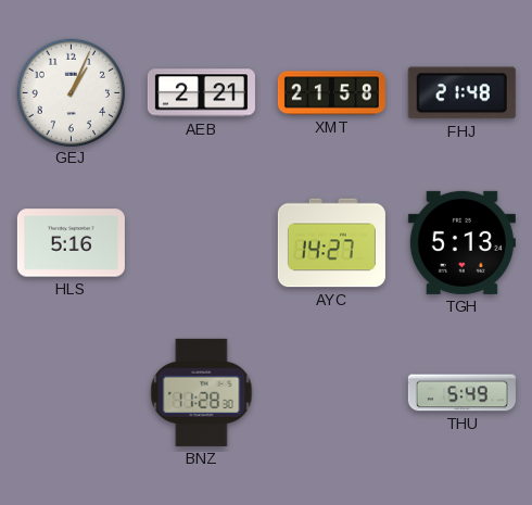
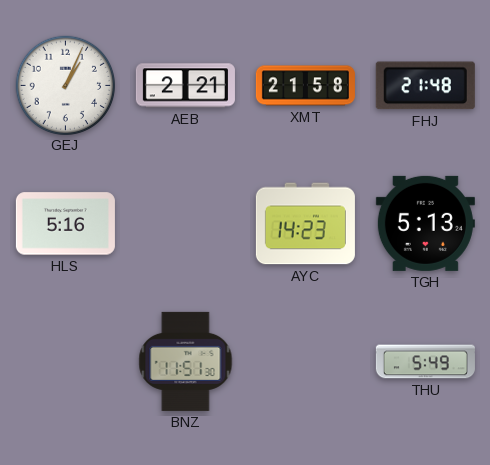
AYC: 14:27 -> 14:23 (305, 224)
BNZ: 11:28 -> 11:51 (186, 361)
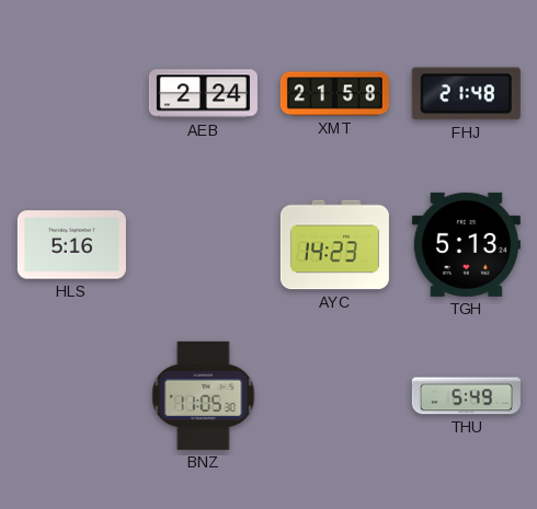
GEJ: 1:04 -> none (65, 85)
AEB: 2:21 -> 2:24 (203, 94)
BNZ: 11:51 -> 11:05 (204, 395)
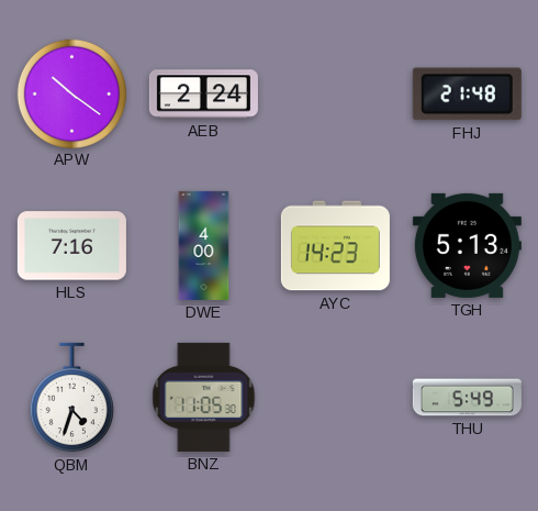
APW: none -> 10:21 (71, 93)
XMT: 21:58 -> none (334, 94)
HLS: 5:16 -> 7:16 (71, 246)
DWE: none -> 4:00 (204, 245)
QBM: none -> 4:33 (71, 398)
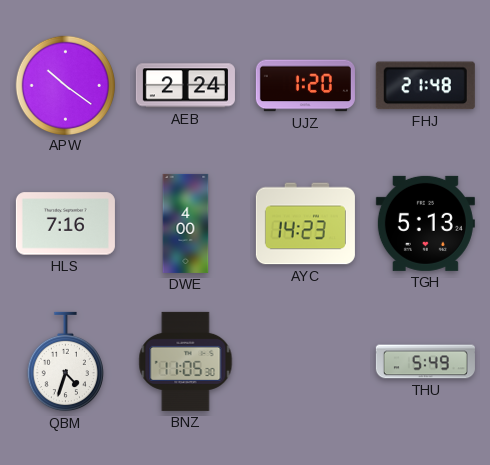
UJZ: none -> 1:20 (305, 86)
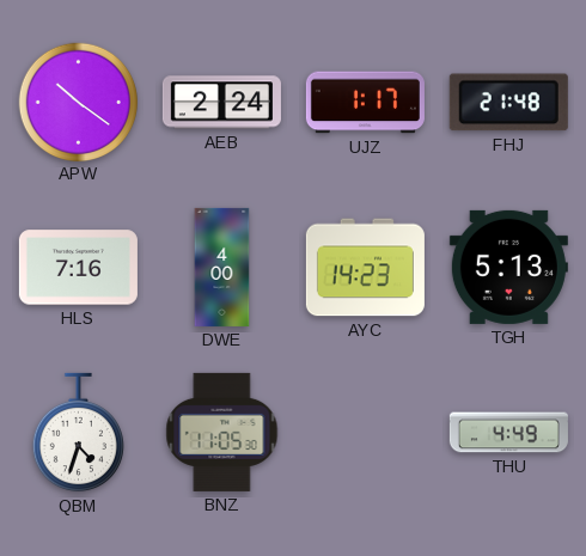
UJZ: 1:20 -> 1:17 (365, 103)
THU: 5:49 -> 4:49 (508, 433)
